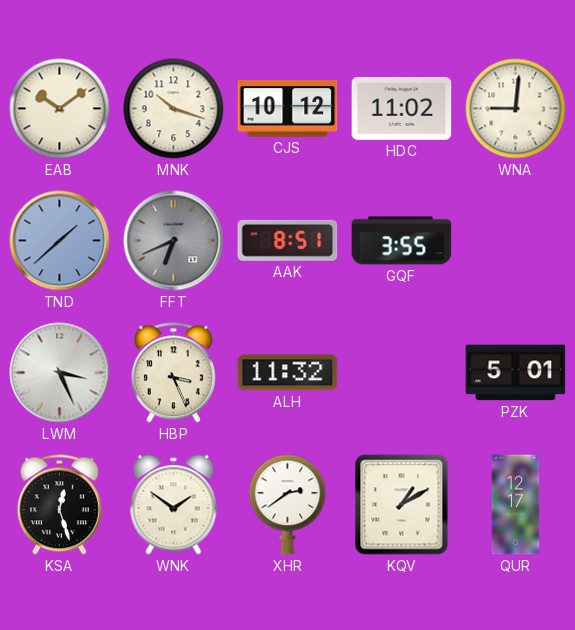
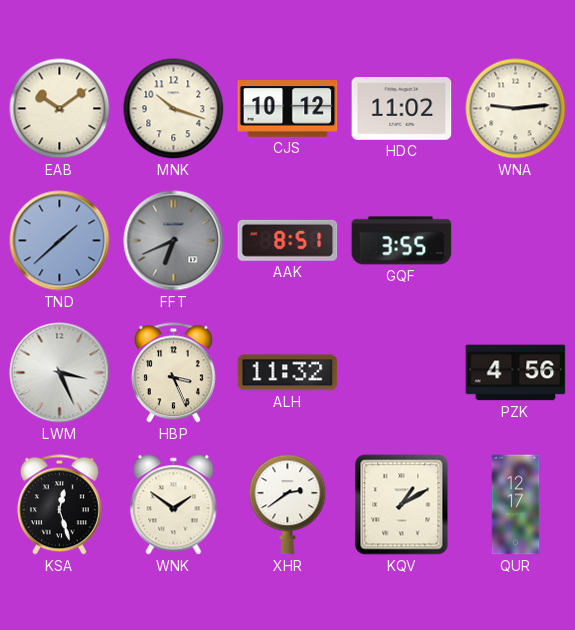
WNA: 9:01 -> 9:14 (516, 109)
PZK: 5:01 -> 4:56 (516, 373)
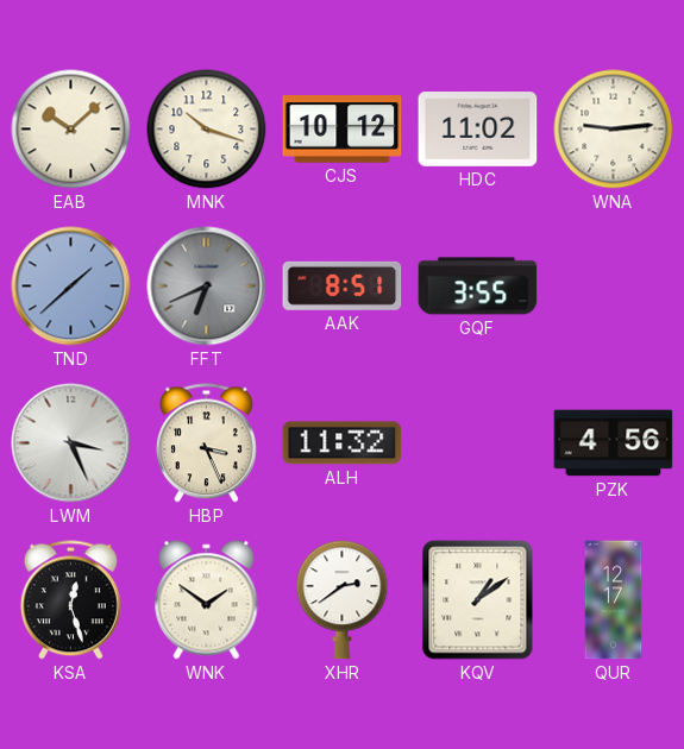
EAB: 10:09 -> 10:08 (71, 130)
KQV: 1:10 -> 1:09 (478, 600)
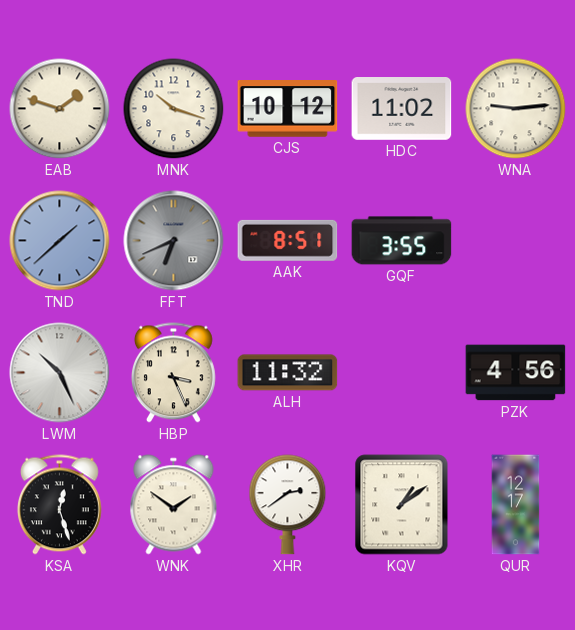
EAB: 10:08 -> 1:48 (60, 109)
LWM: 3:26 -> 10:26 (60, 373)
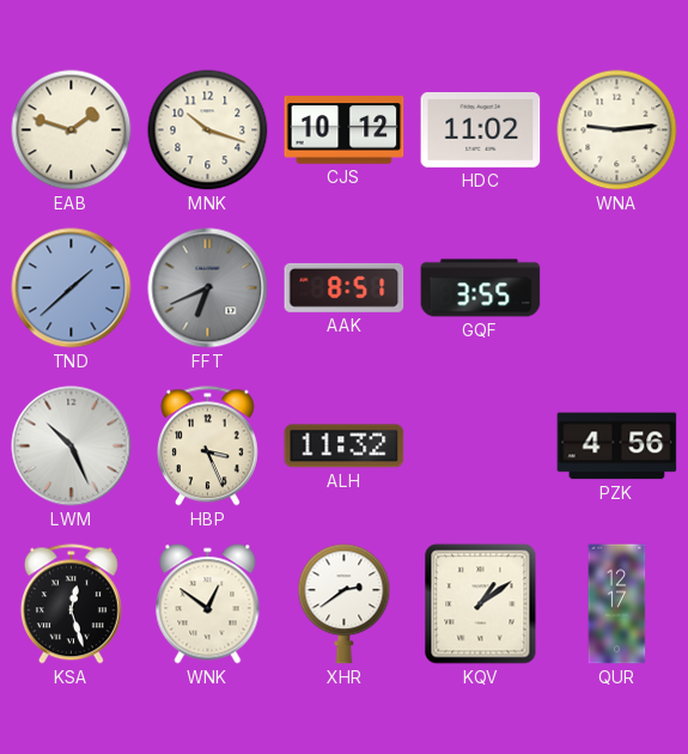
WNK: 1:51 -> 12:51 (208, 604)
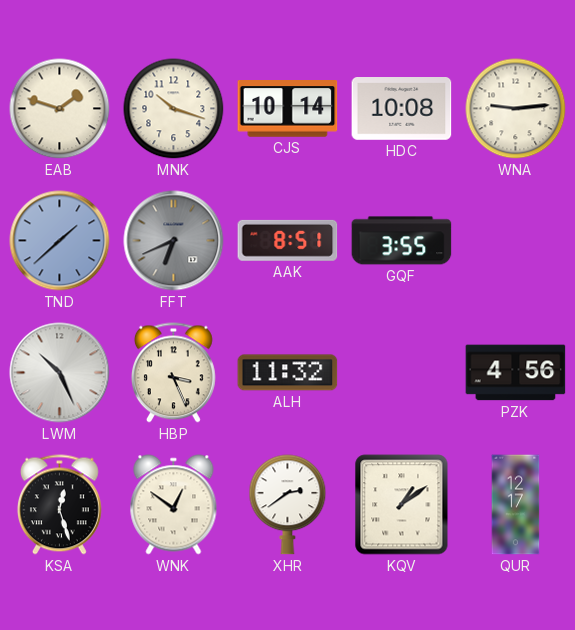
CJS: 10:12 -> 10:14 (288, 109)
HDC: 11:02 -> 10:08 (402, 109)
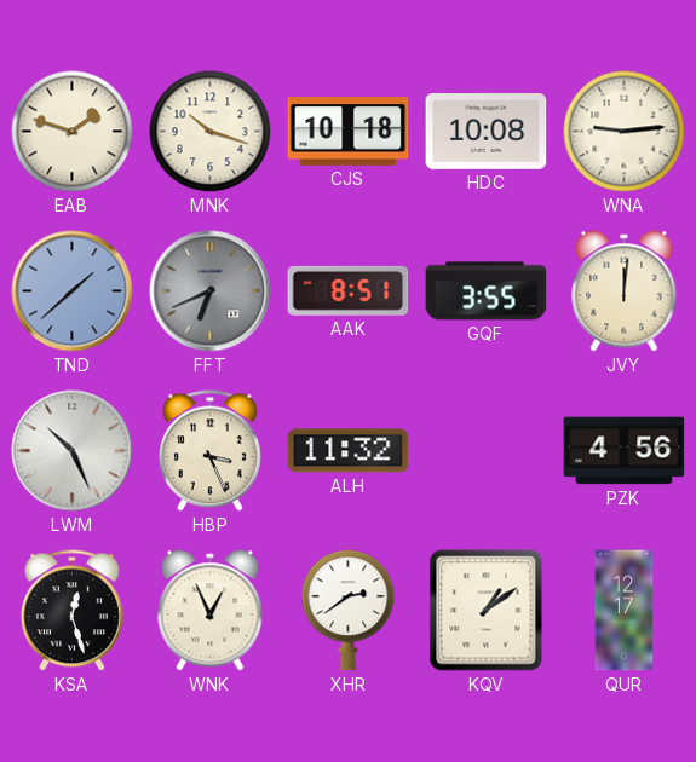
CJS: 10:14 -> 10:18 (349, 132)
JVY: none -> 12:01 (625, 291)
WNK: 12:51 -> 12:56 (211, 611)
